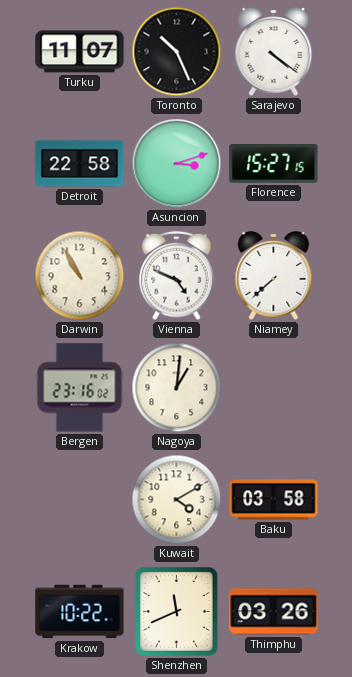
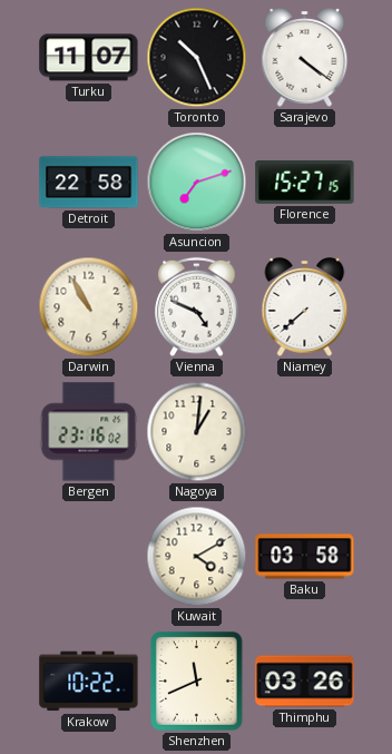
Asuncion: 3:12 -> 7:12 (197, 183)
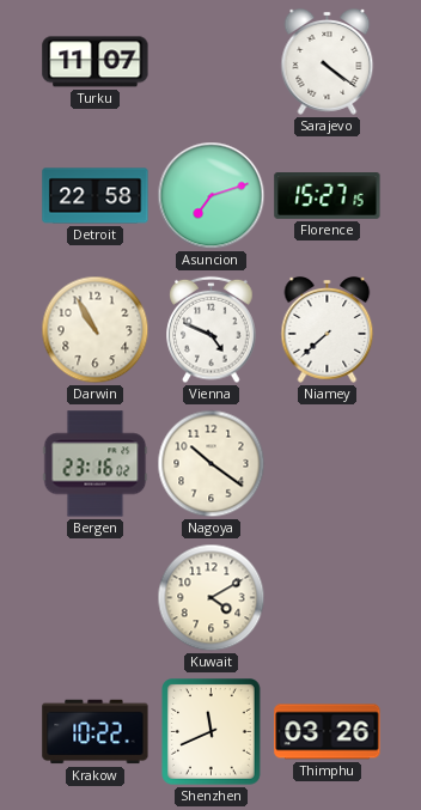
Toronto: 10:26 -> none (197, 58)
Nagoya: 1:01 -> 10:21 (212, 464)
Baku: 03:58 -> none (305, 557)
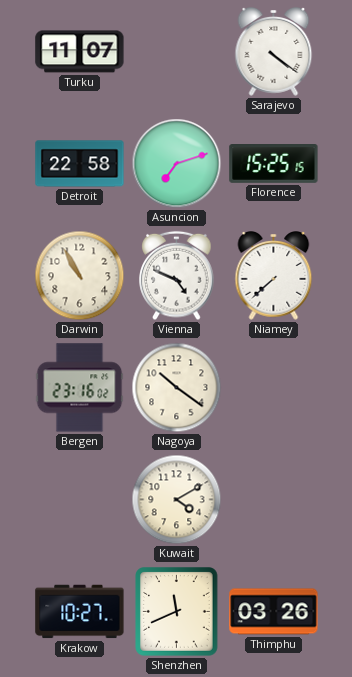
Florence: 15:27 -> 15:25 (274, 164)
Krakow: 10:22 -> 10:27 (80, 612)
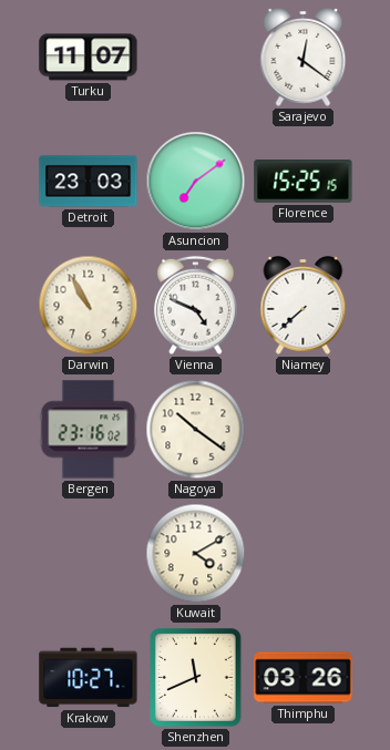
Sarajevo: 4:21 -> 12:21 (304, 58)
Detroit: 22:58 -> 23:03 (89, 182)
Asuncion: 7:12 -> 7:09 (196, 182)
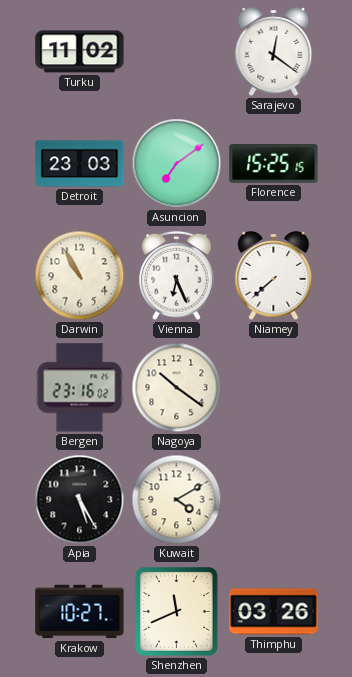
Turku: 11:07 -> 11:02 (80, 52)
Vienna: 4:49 -> 6:26 (177, 276)
Apia: none -> 5:25 (80, 500)
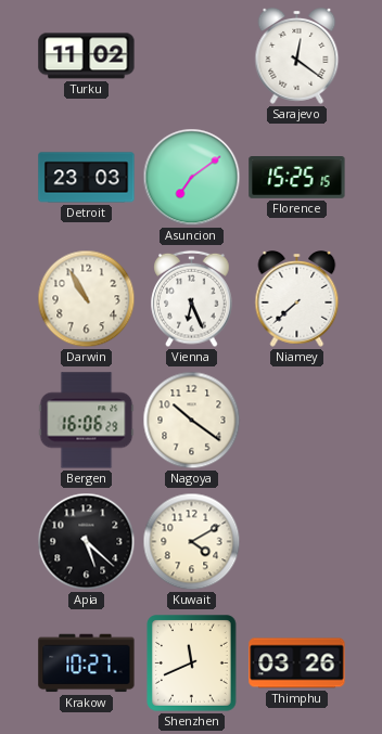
Bergen: 23:16 -> 16:06 (87, 421)
Apia: 5:25 -> 5:22 (87, 542)
